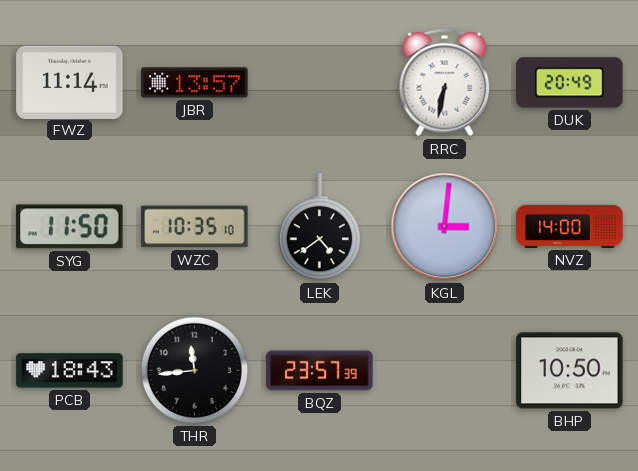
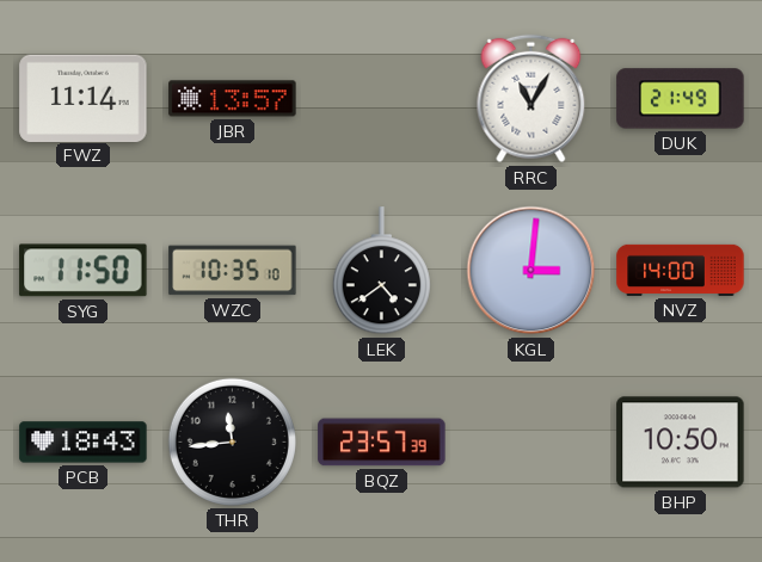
RRC: 6:32 -> 11:05 (531, 99)
DUK: 20:49 -> 21:49 (681, 99)
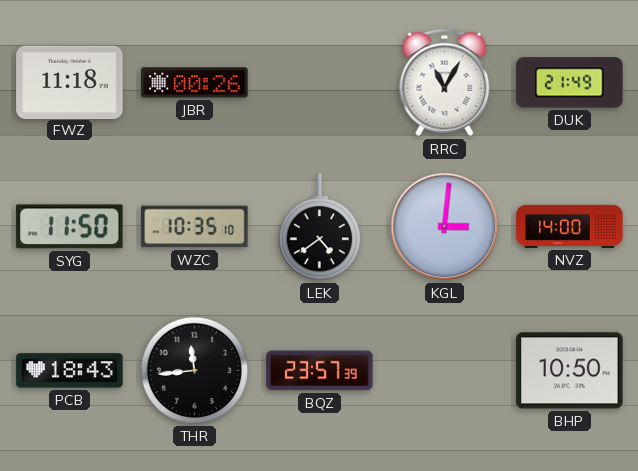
FWZ: 11:14 -> 11:18 (70, 82)
JBR: 13:57 -> 00:26 (195, 83)
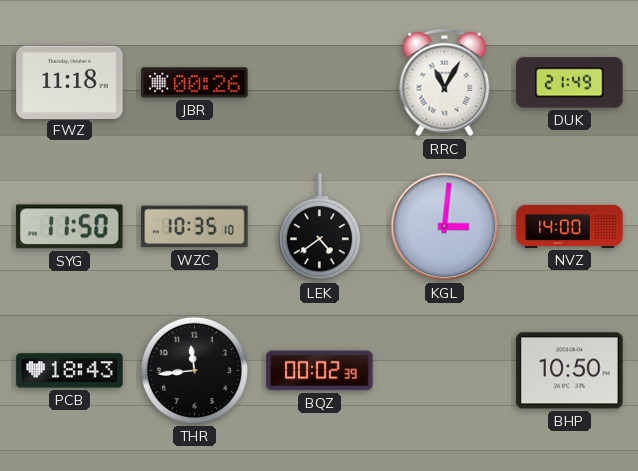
BQZ: 23:57 -> 00:02 (320, 371)
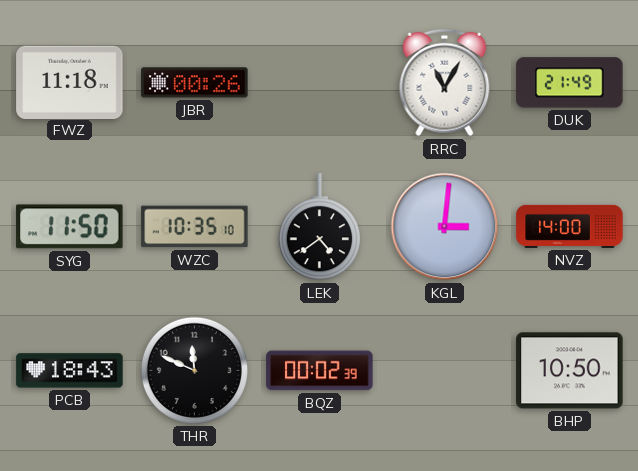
THR: 11:44 -> 11:49 (194, 370)
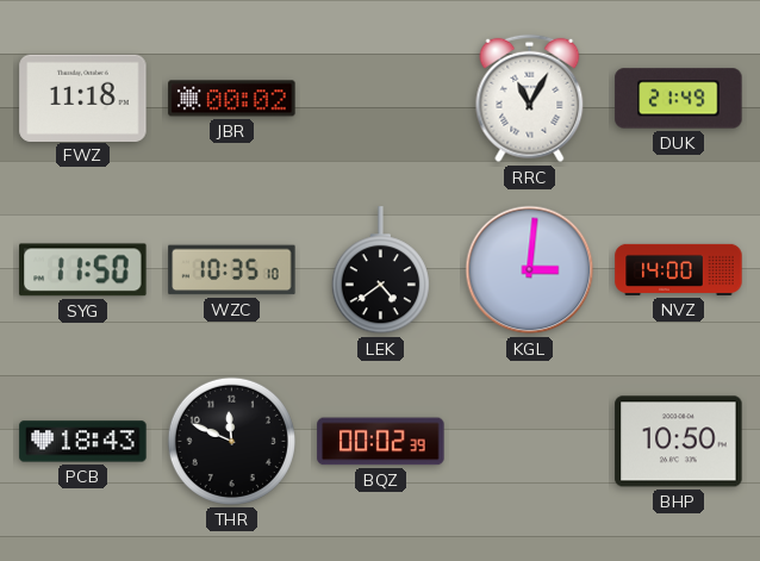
JBR: 00:26 -> 00:02 (232, 99)
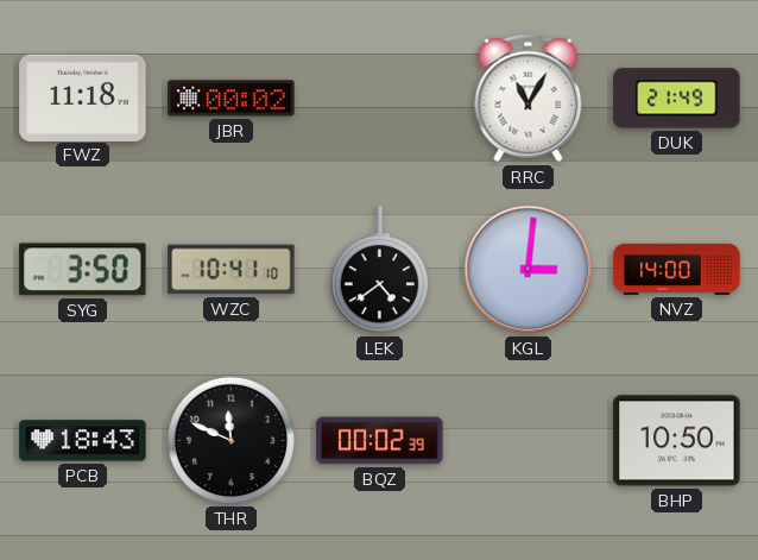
SYG: 11:50 -> 3:50 (83, 270)
WZC: 10:35 -> 10:41 (232, 270)
